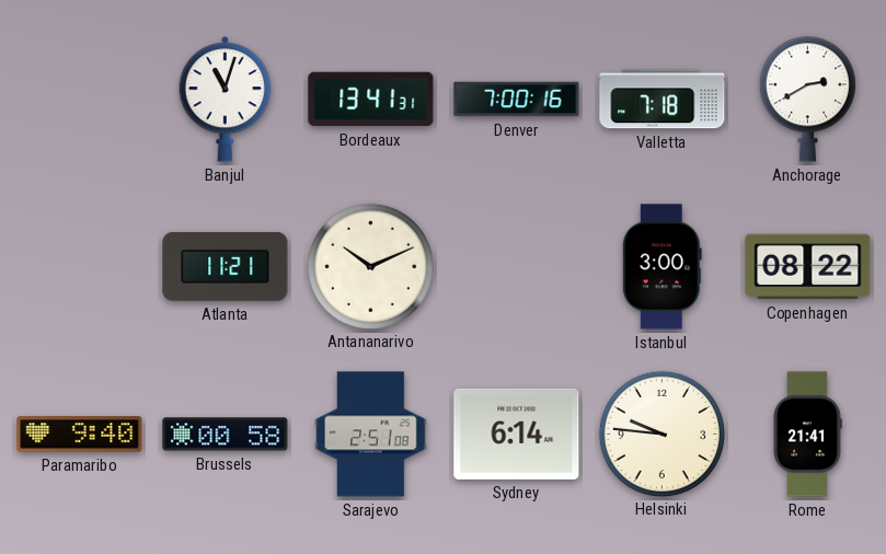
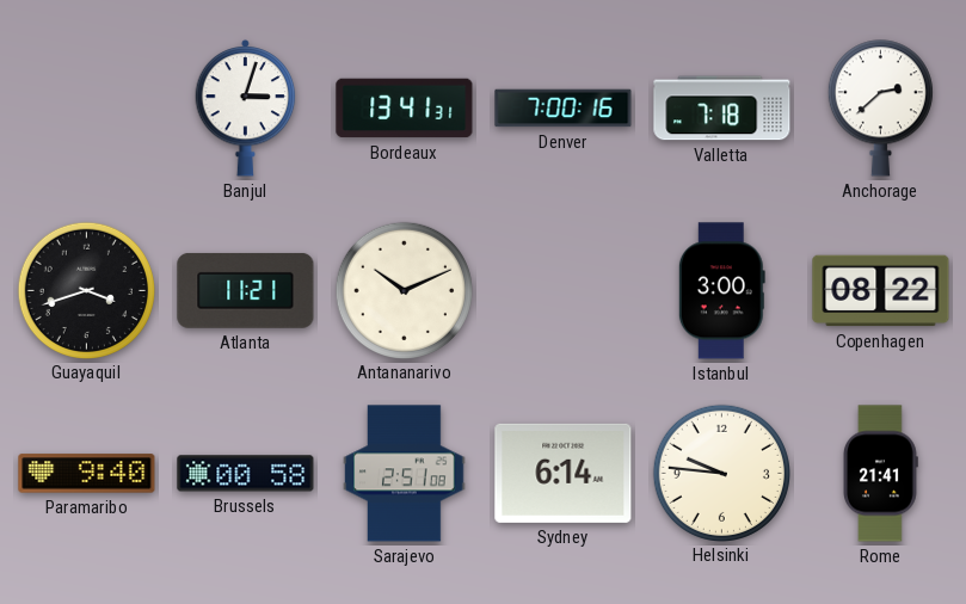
Banjul: 11:03 -> 3:03 (246, 107)
Anchorage: 2:40 -> 2:38 (880, 109)
Guayaquil: none -> 3:42 (86, 290)
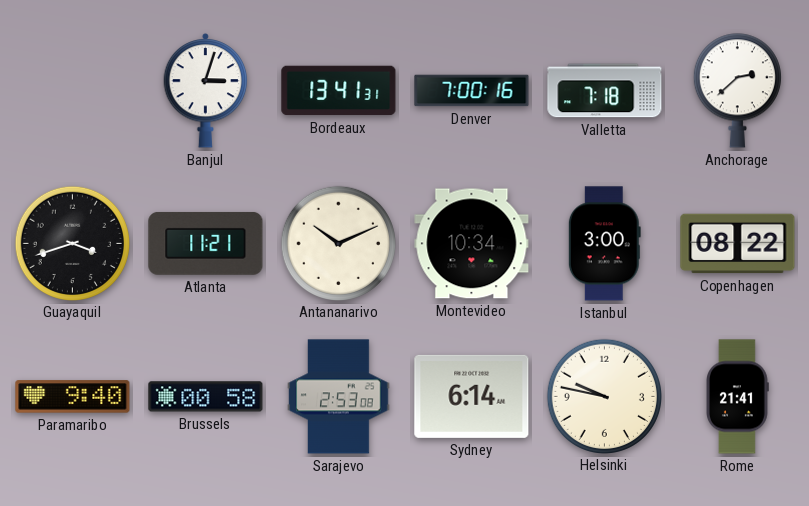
Montevideo: none -> 10:34 (472, 244)
Sarajevo: 2:51 -> 2:53 (339, 397)
Helsinki: 9:46 -> 9:47 (604, 396)
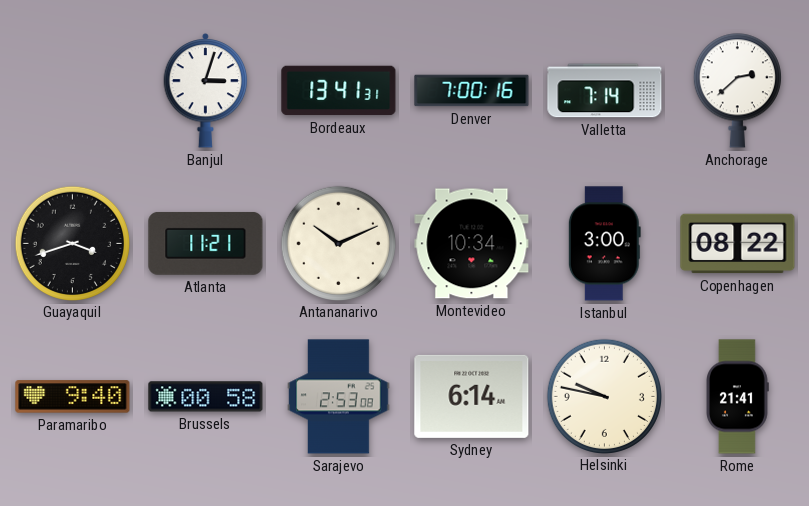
Valletta: 7:18 -> 7:14 (605, 91)
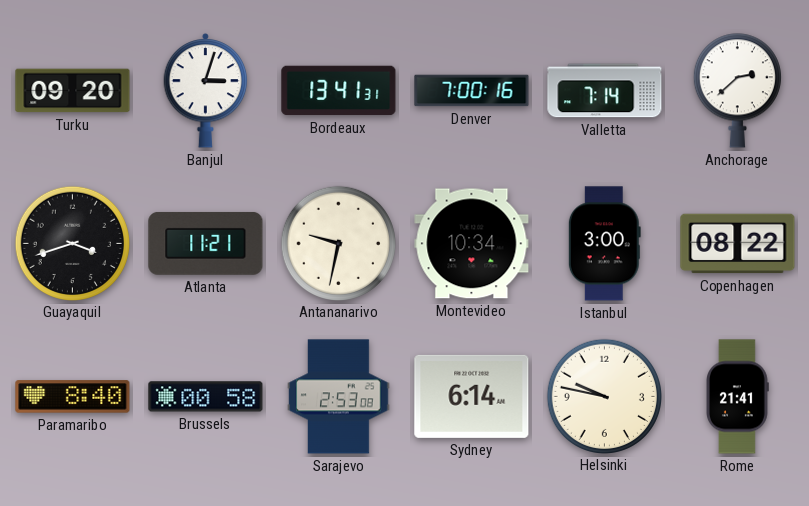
Turku: none -> 09:20 (73, 91)
Antananarivo: 10:11 -> 9:32 (338, 243)
Paramaribo: 9:40 -> 8:40 (73, 397)
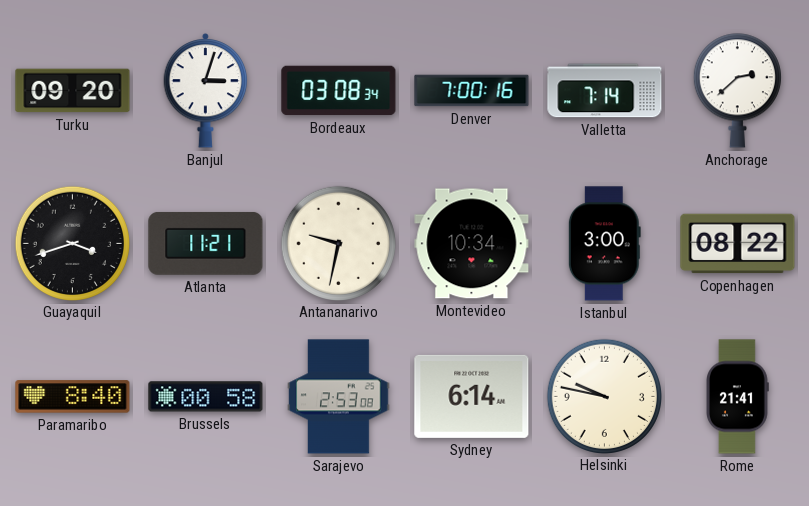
Bordeaux: 13:41 -> 03:08 (339, 91)
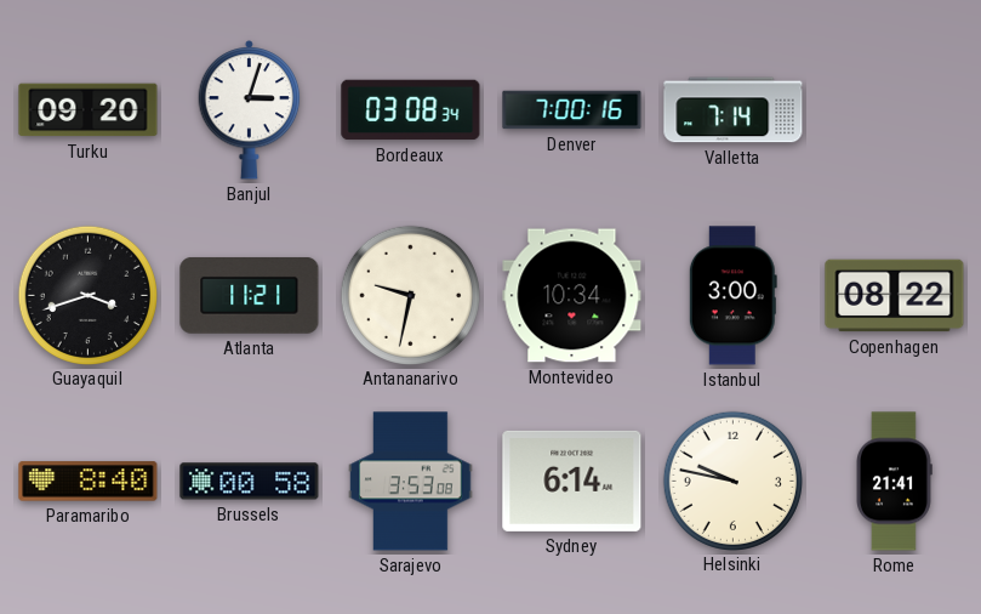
Anchorage: 2:38 -> none (737, 91)
Sarajevo: 2:53 -> 3:53 (411, 482)
